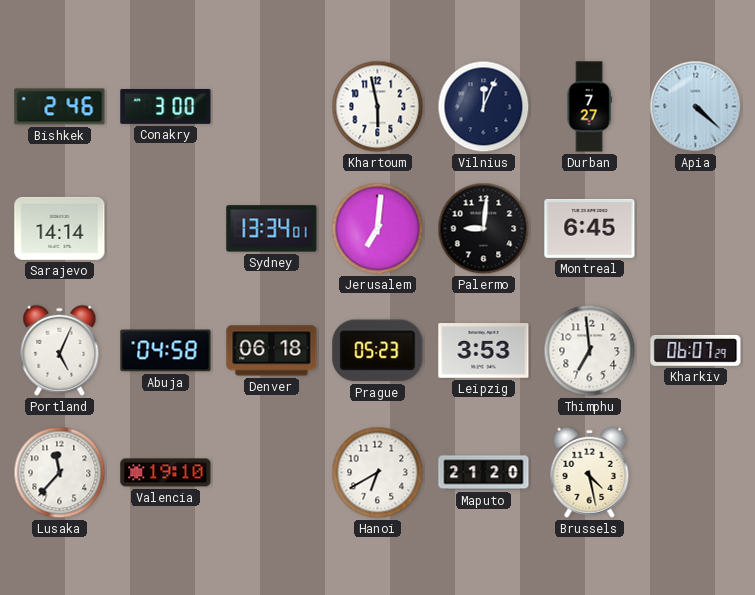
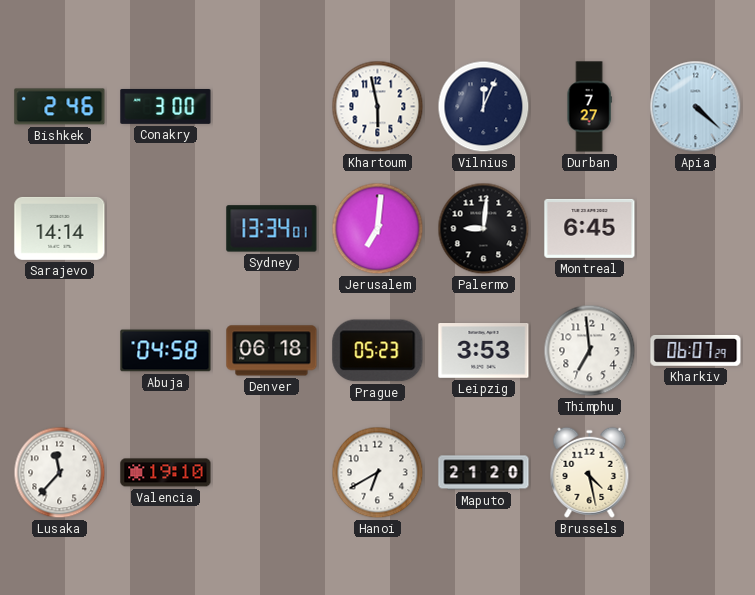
Portland: 5:04 -> none (60, 350)
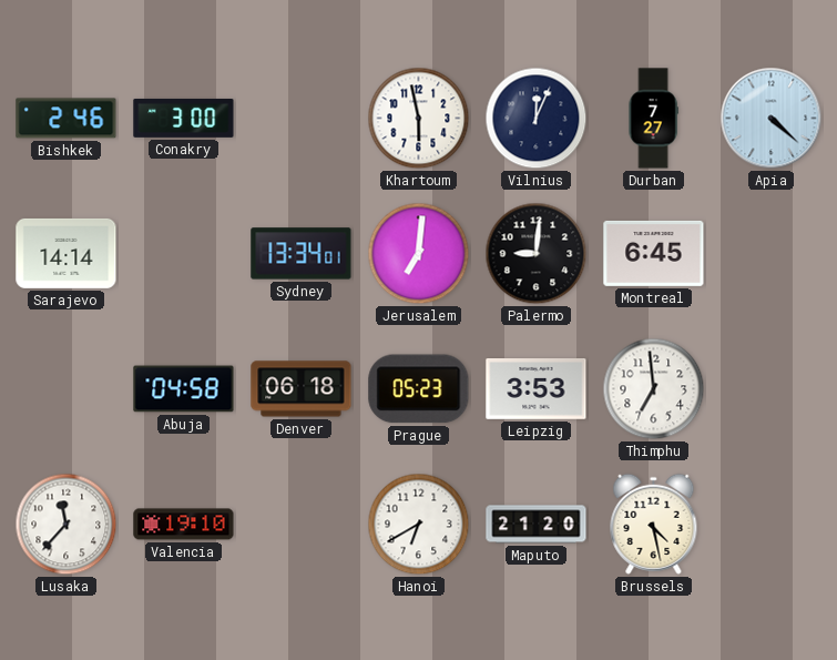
Kharkiv: 06:07 -> none (696, 351)
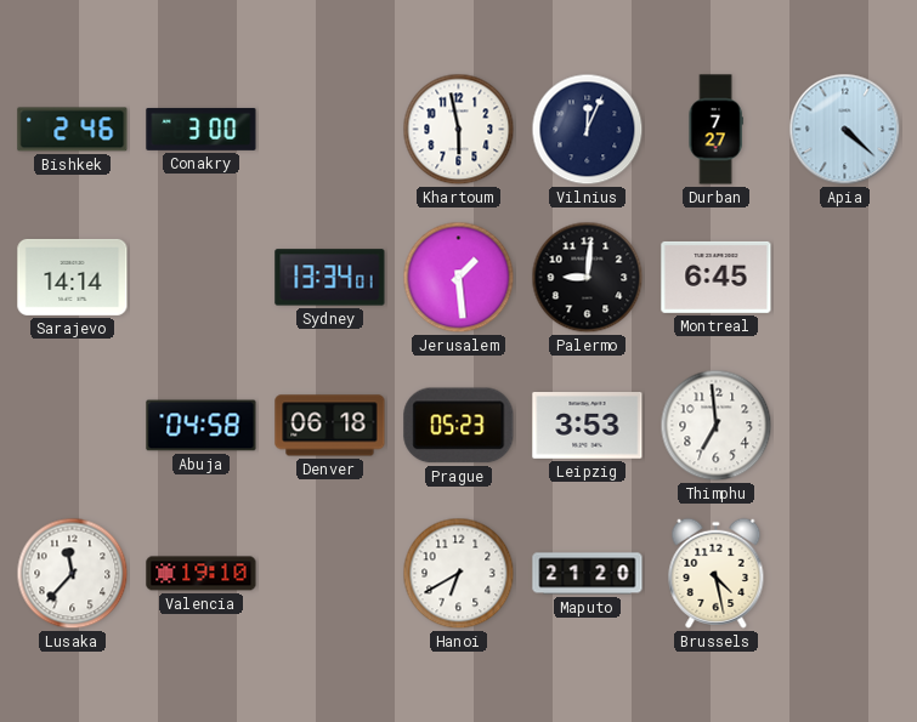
Jerusalem: 7:01 -> 1:29 (459, 278)
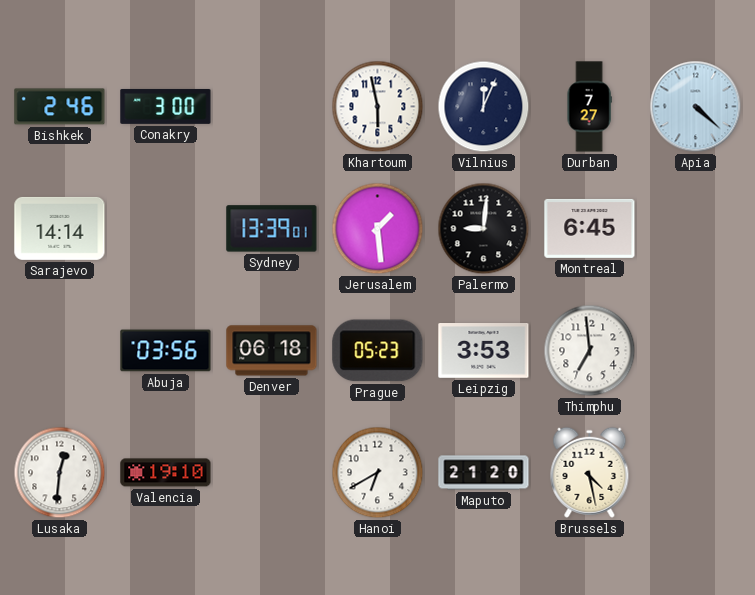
Sydney: 13:34 -> 13:39 (272, 229)
Abuja: 04:58 -> 03:56 (166, 351)
Lusaka: 11:37 -> 12:31 (60, 473)
